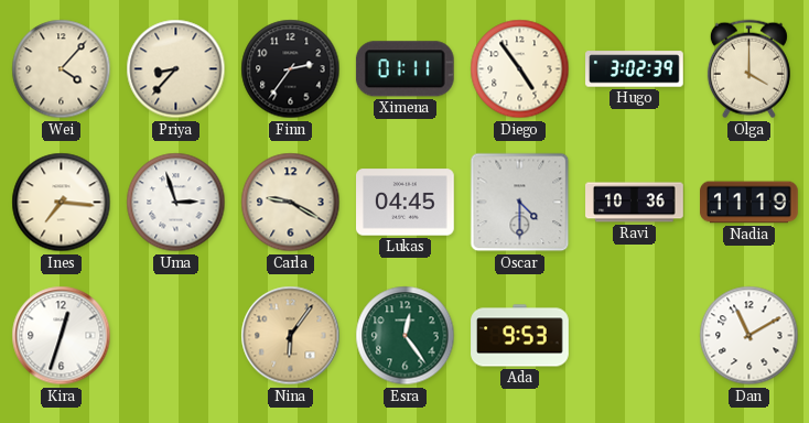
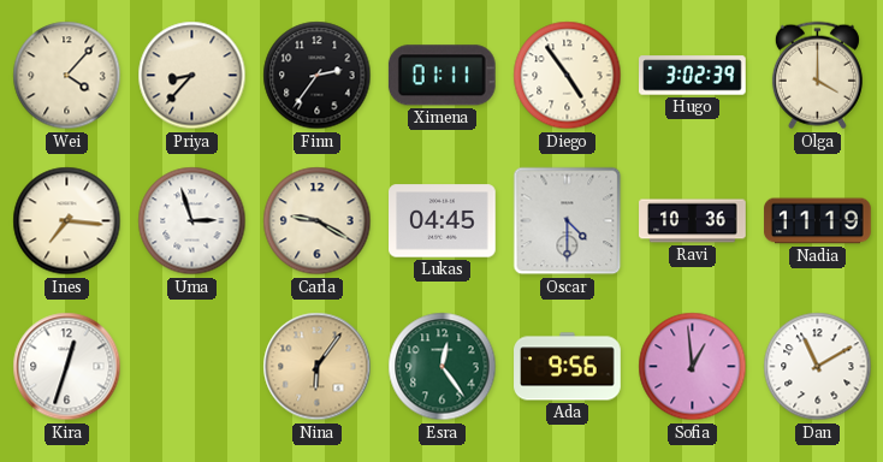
Ada: 9:53 -> 9:56 (568, 367)
Sofia: none -> 12:59 (693, 367)
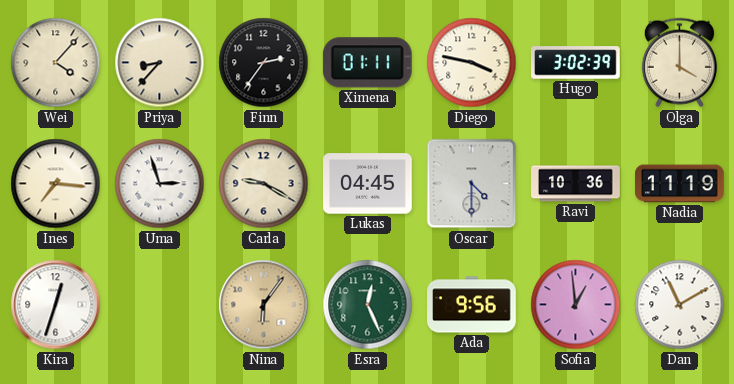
Diego: 4:54 -> 3:47 (472, 63)
Esra: 12:24 -> 12:26 (368, 305)
